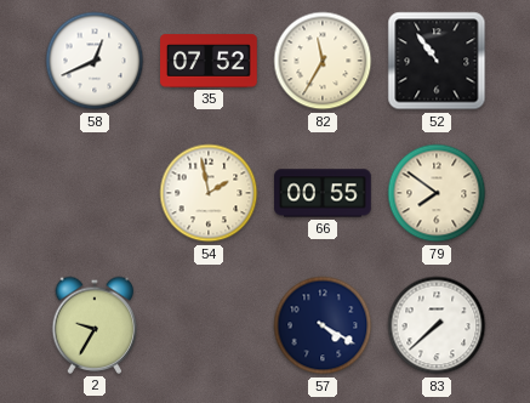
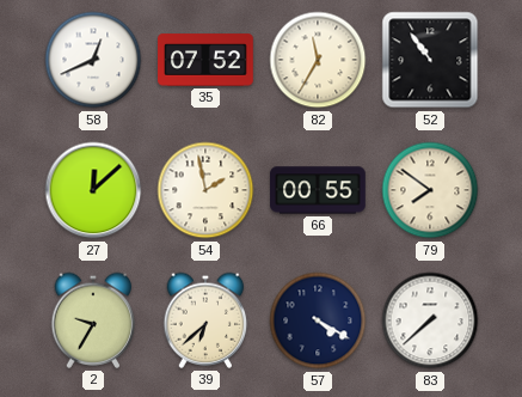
27: none -> 12:08 (93, 190)
39: none -> 6:38 (205, 320)
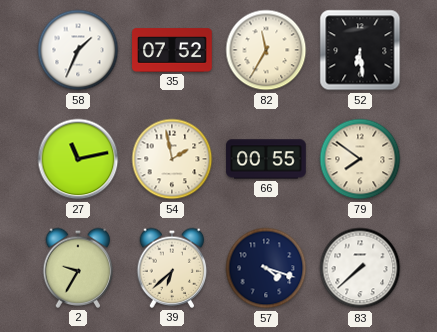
58: 12:41 -> 1:34 (78, 50)
52: 10:54 -> 6:29 (360, 50)
27: 12:08 -> 11:13 (78, 159)
57: 4:20 -> 4:18 (266, 268)
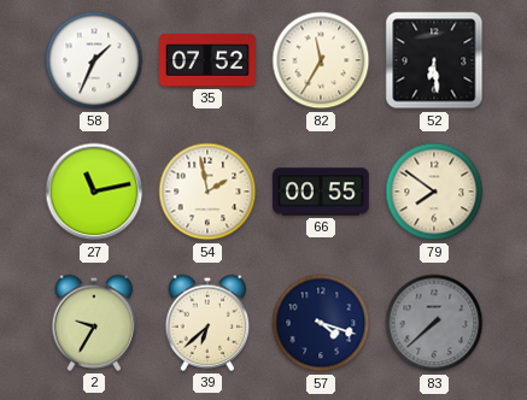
83 dial: white -> grey (434, 323)
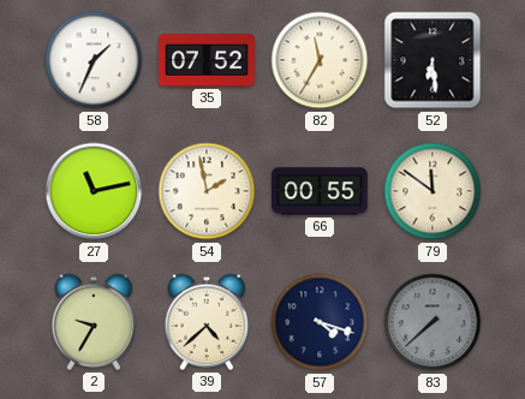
79: 7:51 -> 11:51 (432, 191)
39: 6:38 -> 4:38 (207, 322)
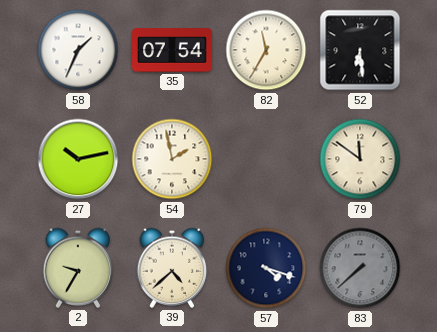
35: 07:52 -> 07:54 (172, 50)
27: 11:13 -> 10:13 (78, 159)
66: 00:55 -> none (320, 191)
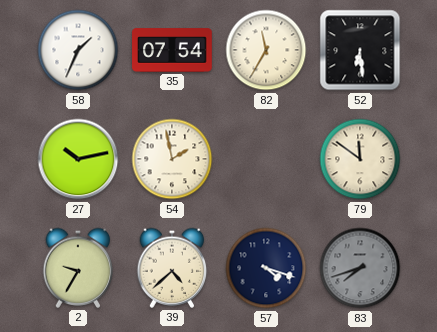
83: 7:38 -> 7:42 (360, 268)
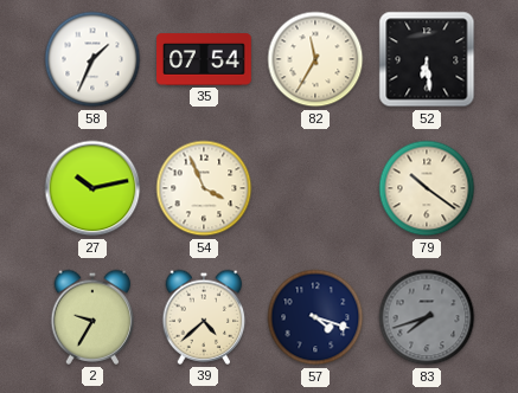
54: 1:58 -> 3:56 (204, 188)
79: 11:51 -> 10:21 (427, 188)
